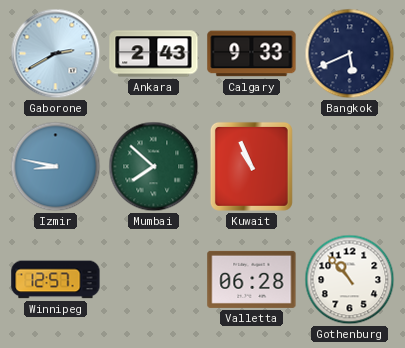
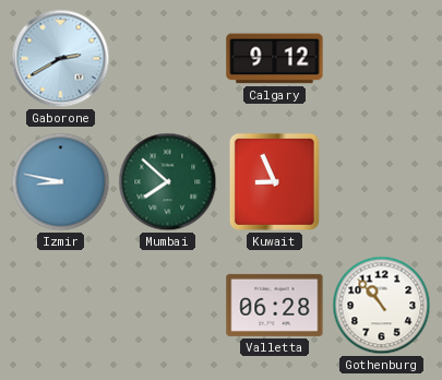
Ankara: 2:43 -> none (154, 54)
Calgary: 9:33 -> 9:12 (275, 59)
Bangkok: 5:41 -> none (350, 54)
Kuwait: 10:56 -> 8:56 (274, 181)
Winnipeg: 12:57 -> none (56, 280)
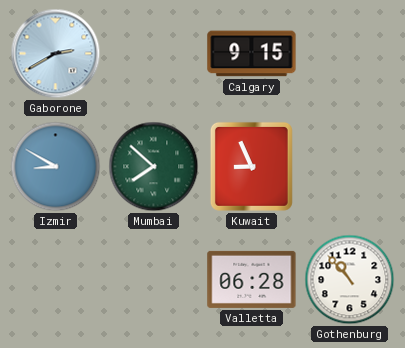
Calgary: 9:12 -> 9:15 (252, 54)
Izmir: 8:47 -> 8:50 (56, 167)
